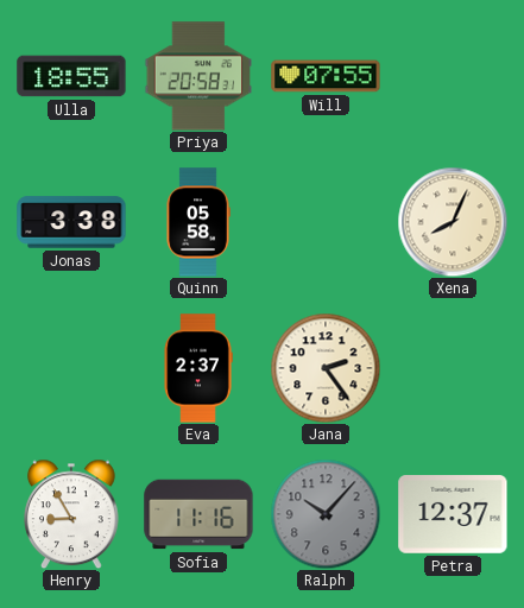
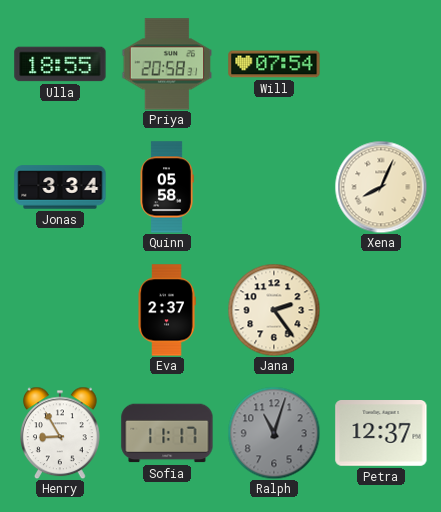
Will: 07:55 -> 07:54 (274, 64)
Jonas: 3:38 -> 3:34 (60, 187)
Sofia: 11:16 -> 11:17 (167, 433)
Ralph: 10:07 -> 11:03 (274, 433)
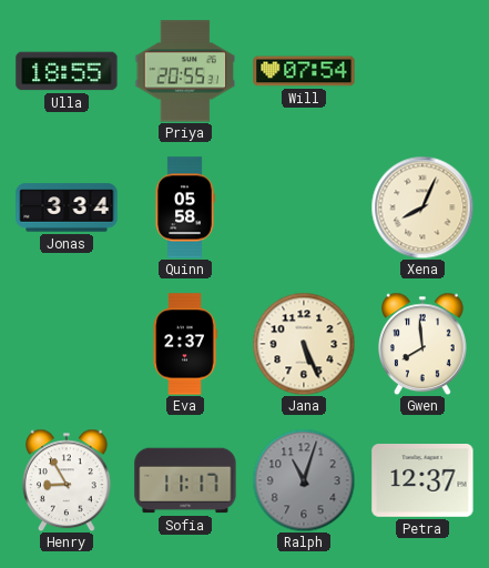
Priya: 20:58 -> 20:55 (185, 71)
Jana: 2:24 -> 5:26 (304, 344)
Gwen: none -> 7:59 (424, 344)
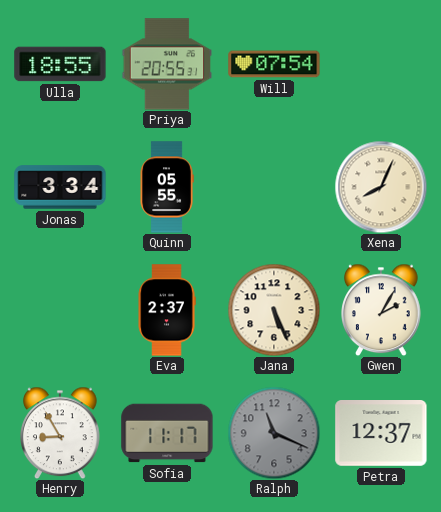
Quinn: 05:58 -> 05:55 (167, 187)
Gwen: 7:59 -> 2:05 (382, 310)
Ralph: 11:03 -> 11:19 (274, 433)
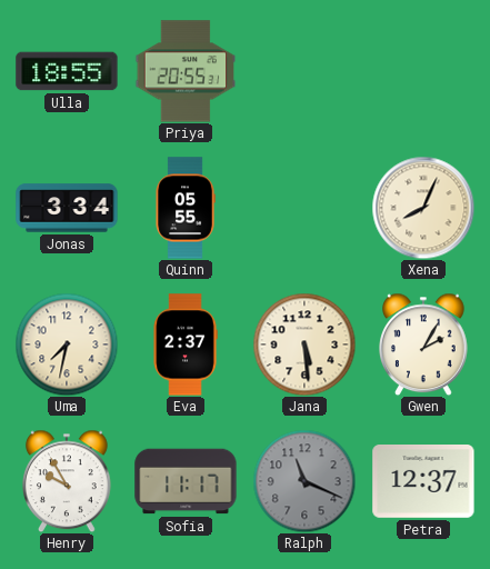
Will: 07:54 -> none (274, 64)
Uma: none -> 7:32 (67, 345)
Jana: 5:26 -> 5:29 (304, 345)
Henry: 8:55 -> 9:55 (68, 481)
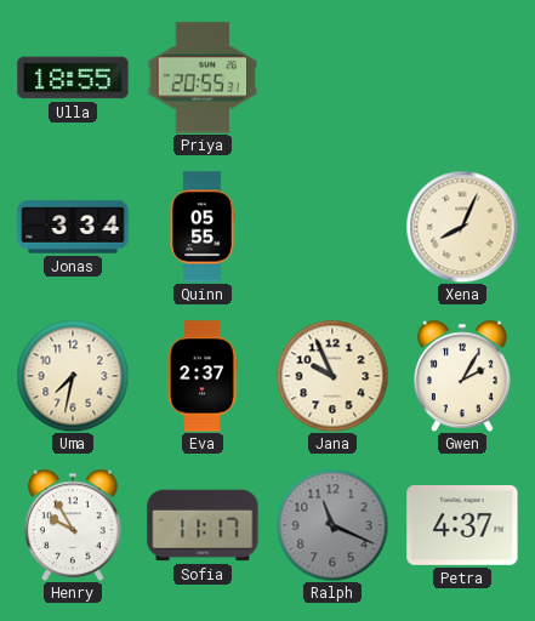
Jana: 5:29 -> 9:56 (332, 376)
Petra: 12:37 -> 4:37 (462, 526)
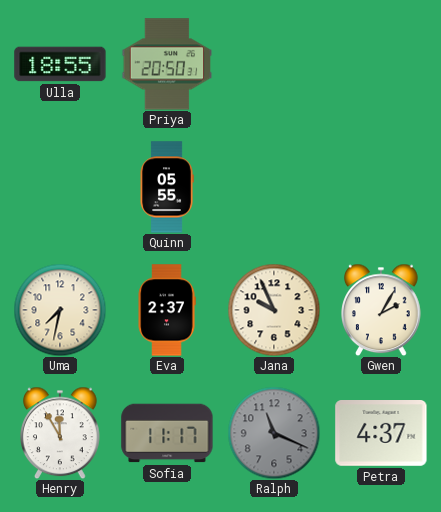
Priya: 20:55 -> 20:50 (167, 64)
Jonas: 3:34 -> none (73, 227)
Xena: 8:04 -> none (462, 227)
Henry: 9:55 -> 11:55 (61, 433)
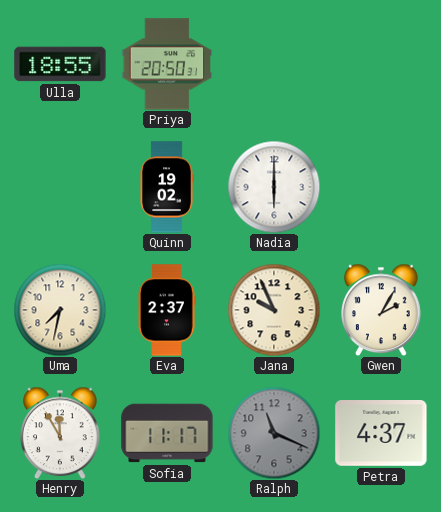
Quinn: 05:55 -> 19:02 (167, 187)
Nadia: none -> 6:00 (274, 187)
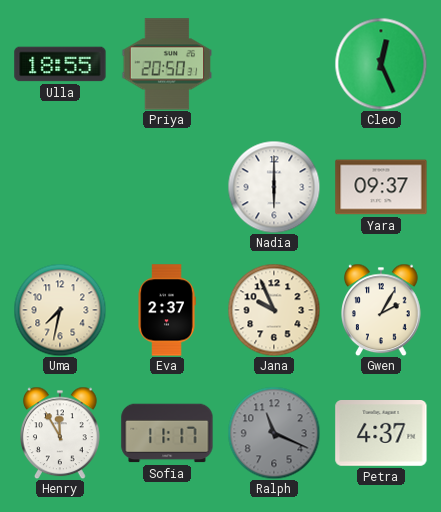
Cleo: none -> 12:26 (381, 64)
Quinn: 19:02 -> none (167, 187)
Yara: none -> 09:37 (381, 187)
